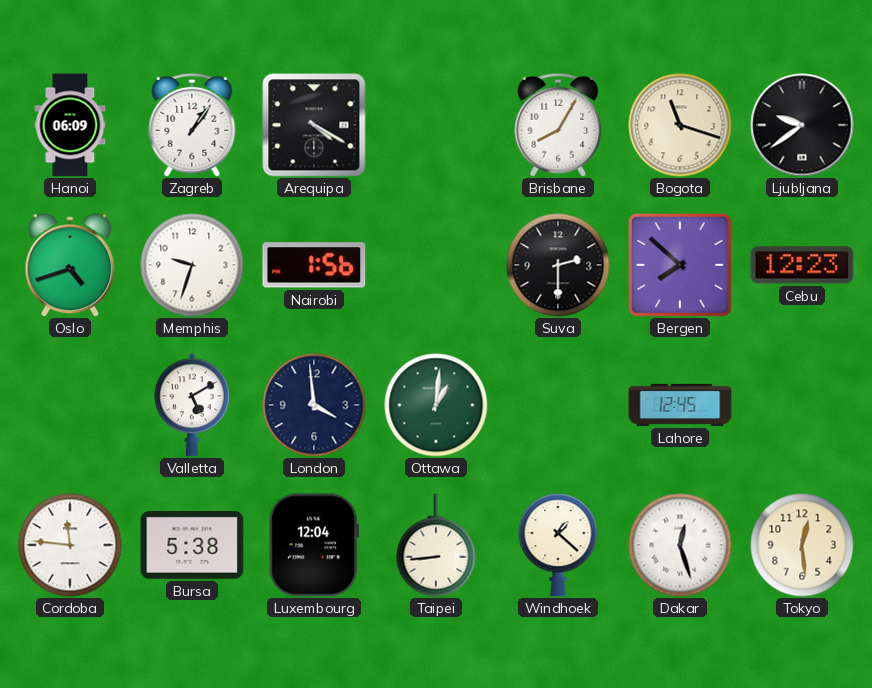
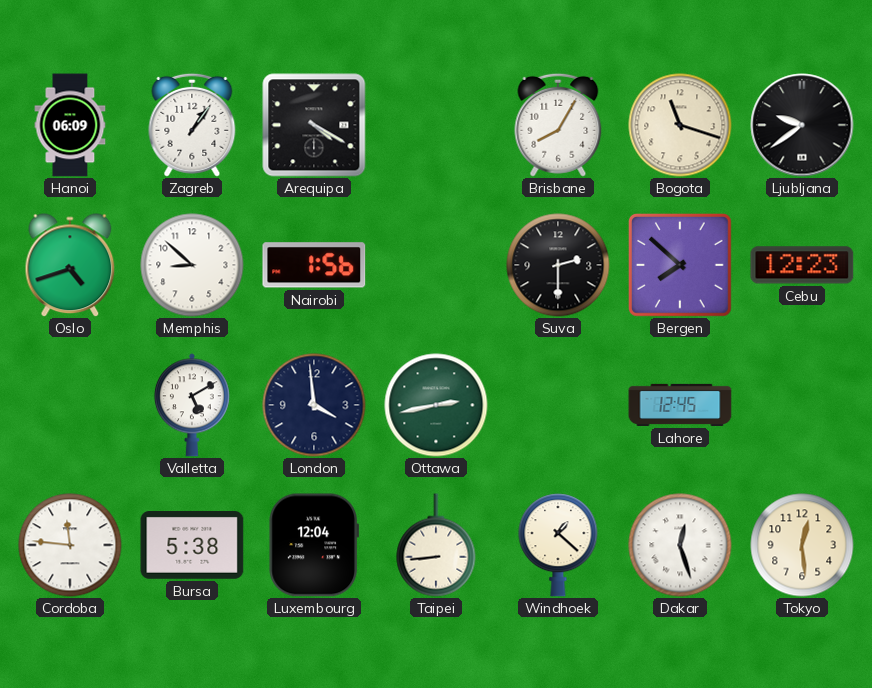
Memphis: 9:33 -> 8:52 (192, 265)
Ottawa: 1:01 -> 2:43 (436, 405)
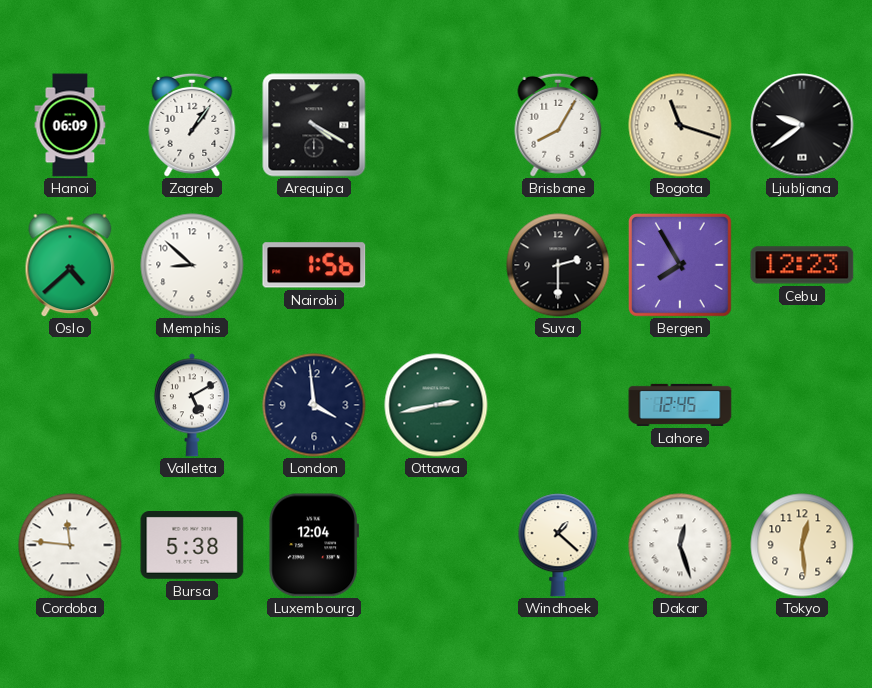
Oslo: 4:42 -> 4:38 (70, 265)
Bergen: 7:52 -> 7:55 (681, 266)
Taipei: 8:44 -> none (436, 545)
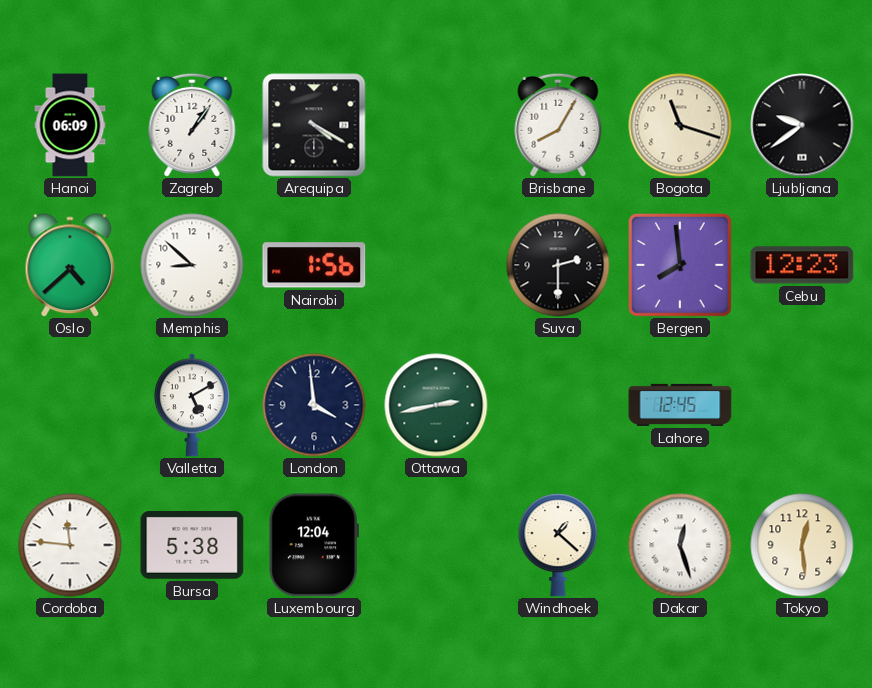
Bergen: 7:55 -> 7:59 (681, 266)
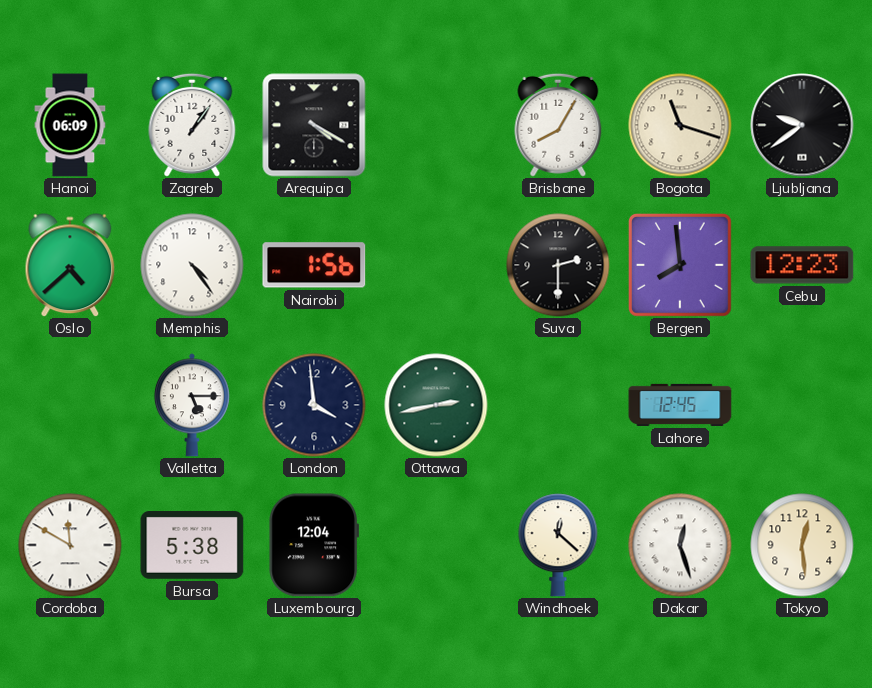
Memphis: 8:52 -> 4:24 (192, 265)
Valletta: 5:10 -> 5:15 (192, 405)
Cordoba: 11:46 -> 11:50 (70, 545)
Windhoek: 1:22 -> 12:22 (558, 545)
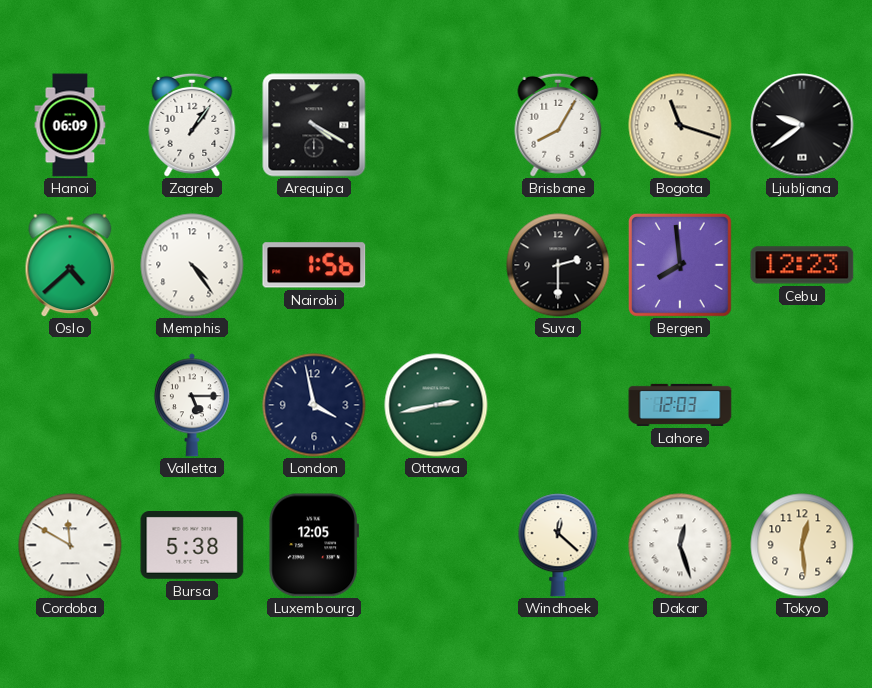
London: 3:59 -> 3:58 (314, 405)
Lahore: 12:45 -> 12:03 (680, 405)
Luxembourg: 12:04 -> 12:05 (313, 545)
